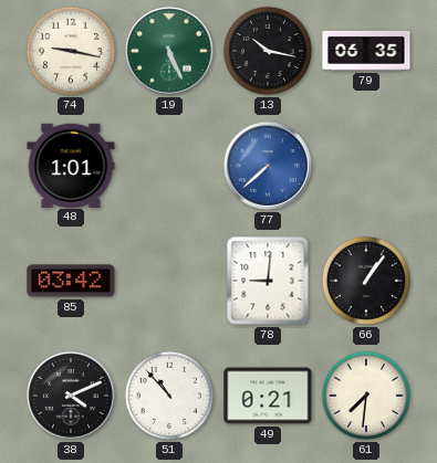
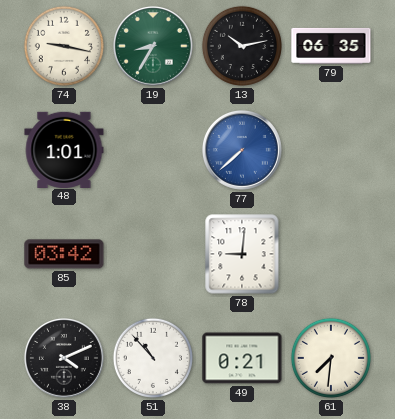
19: 5:26 -> 8:35 (153, 46)
13: 10:17 -> 10:13 (242, 46)
66: 1:06 -> none (366, 281)
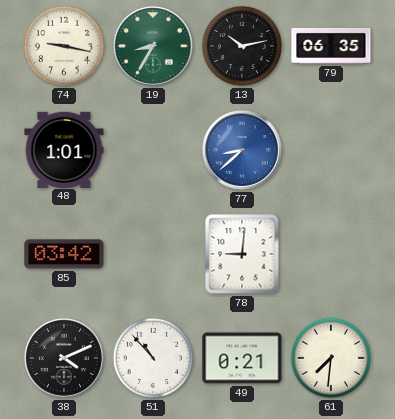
77: 7:38 -> 8:38 (242, 150)
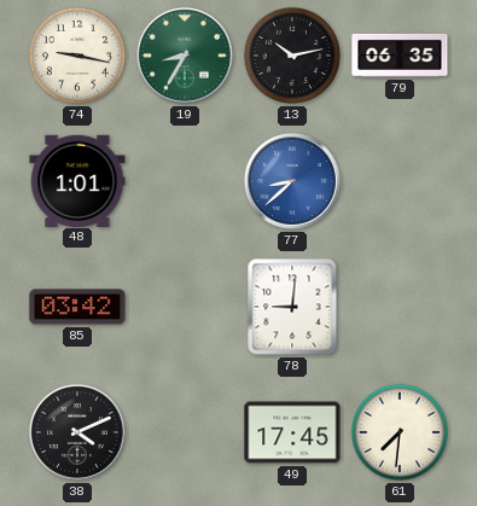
51: 10:53 -> none (153, 358)
49: 0:21 -> 17:45 (292, 432)
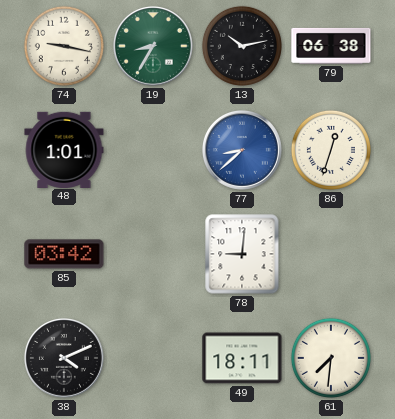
79: 06:35 -> 06:38 (331, 46)
86: none -> 12:33 (331, 150)
49: 17:45 -> 18:11 (242, 358)
